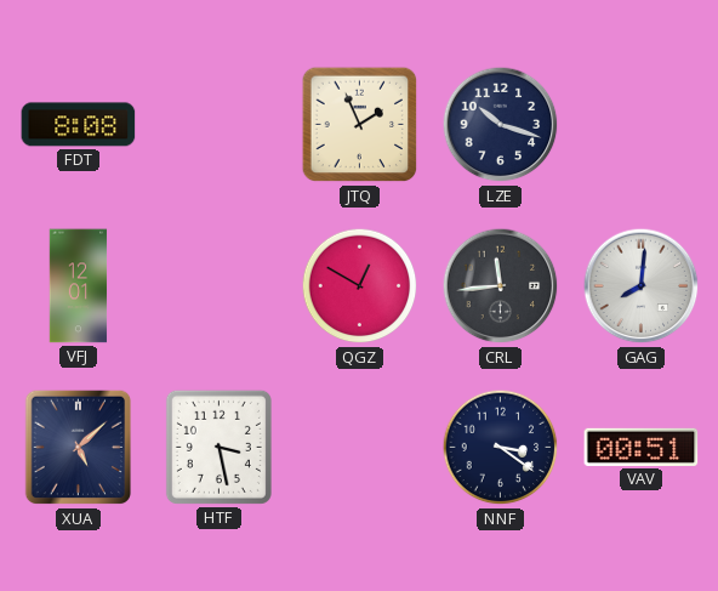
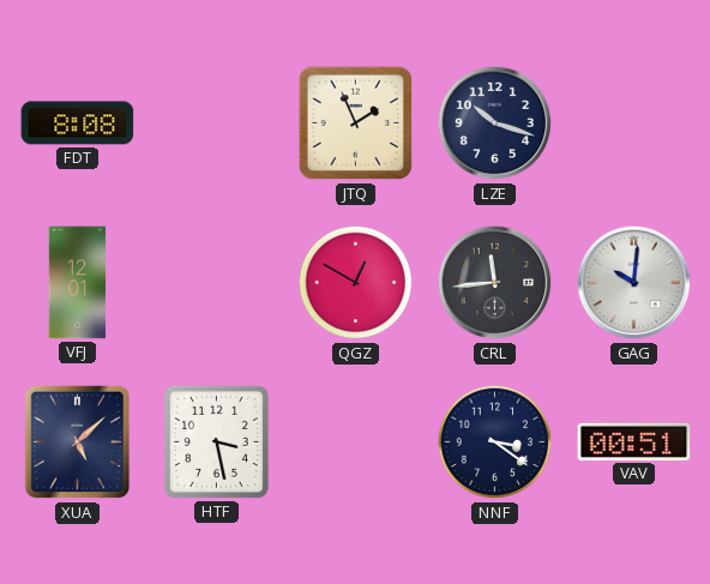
GAG: 8:01 -> 10:01 (634, 283)
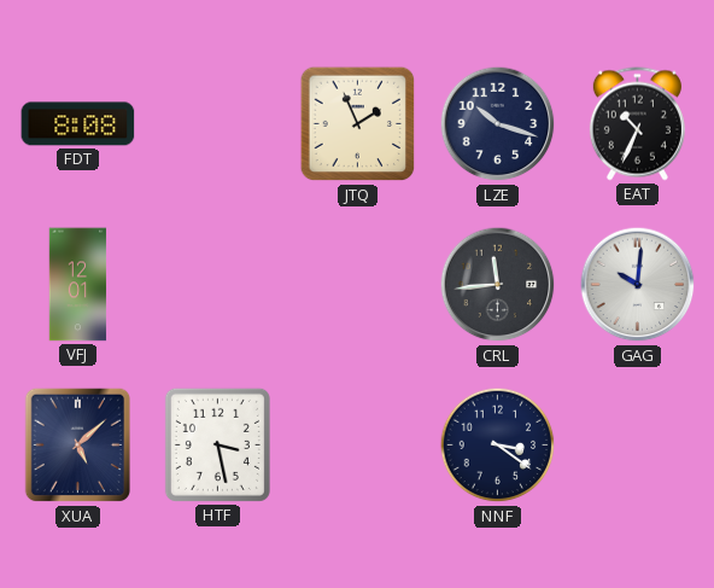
EAT: none -> 10:34 (637, 124)
QGZ: 12:50 -> none (356, 283)
VAV: 00:51 -> none (634, 441)
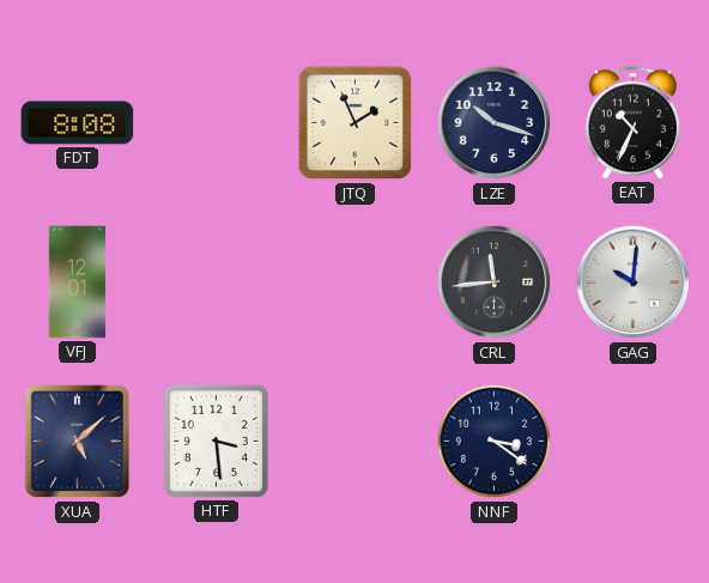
HTF: 3:28 -> 3:29 (216, 441)
